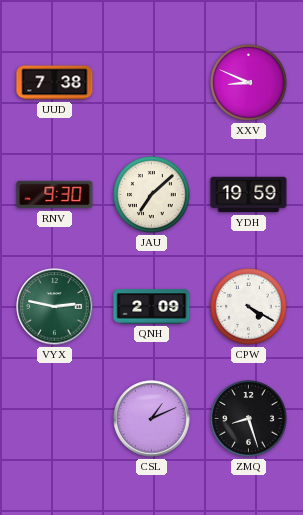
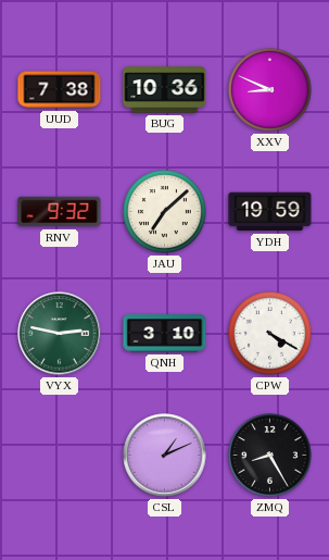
BUG: none -> 10:36 (165, 90)
RNV: 9:30 -> 9:32 (60, 212)
QNH: 2:09 -> 3:10 (165, 334)
ZMQ: 8:27 -> 8:25 (270, 456)
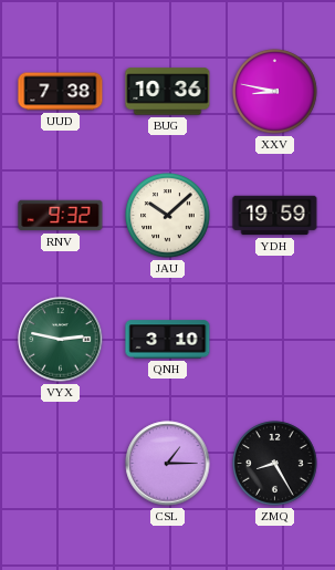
XXV: 8:49 -> 8:47 (275, 92)
JAU: 7:08 -> 10:08 (168, 216)
CPW: 4:20 -> none (270, 334)
CSL: 1:11 -> 1:15 (168, 464)
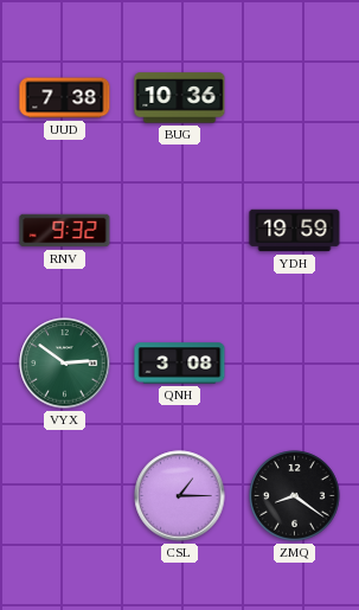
XXV: 8:47 -> none (275, 92)
JAU: 10:08 -> none (168, 216)
VYX: 2:47 -> 2:51 (65, 364)
QNH: 3:10 -> 3:08 (180, 364)
ZMQ: 8:25 -> 8:21 (295, 496)
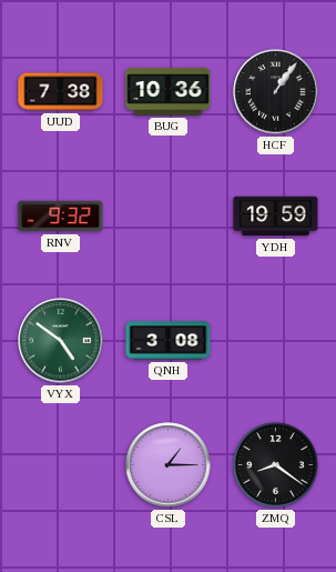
HCF: none -> 1:06 (276, 92)
VYX: 2:51 -> 4:51 (61, 341)
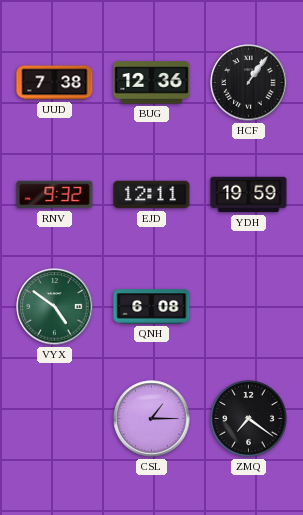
BUG: 10:36 -> 12:36 (152, 83)
EJD: none -> 12:11 (152, 195)
QNH: 3:08 -> 6:08 (152, 307)
ZMQ: 8:21 -> 7:21 (249, 419)
